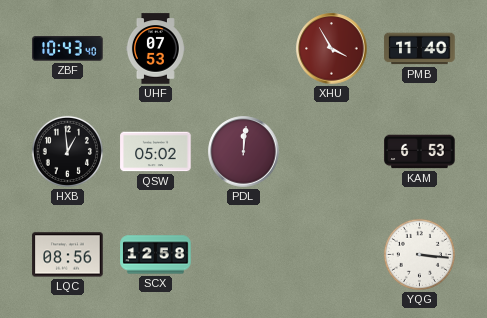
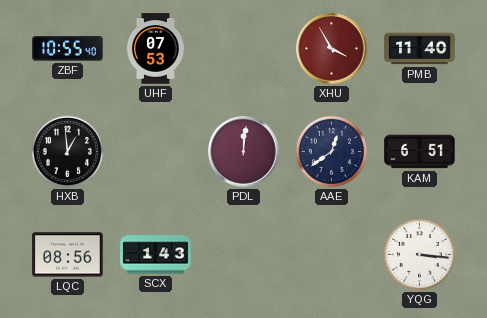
ZBF: 10:43 -> 10:55 (68, 49)
QSW: 05:02 -> none (156, 152)
AAE: none -> 12:39 (331, 151)
KAM: 6:53 -> 6:51 (420, 152)
SCX: 12:58 -> 1:43 (156, 255)
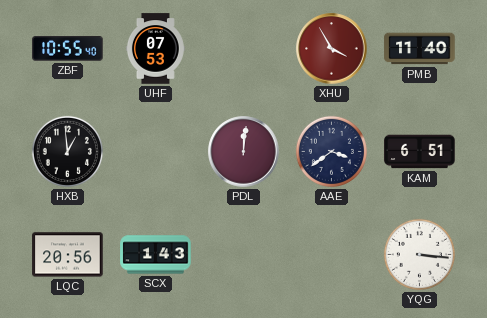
AAE: 12:39 -> 3:39 (331, 151)
LQC: 08:56 -> 20:56 (68, 255)
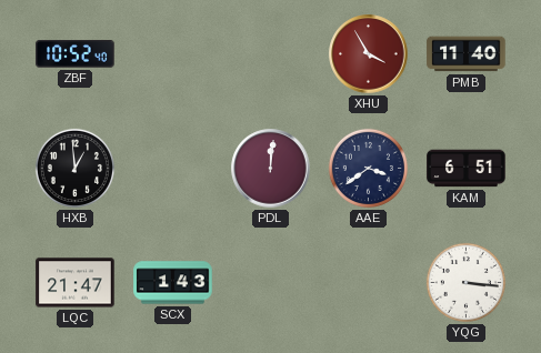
ZBF: 10:55 -> 10:52 (76, 54)
UHF: 07:53 -> none (155, 49)
LQC: 20:56 -> 21:47 (76, 283)
